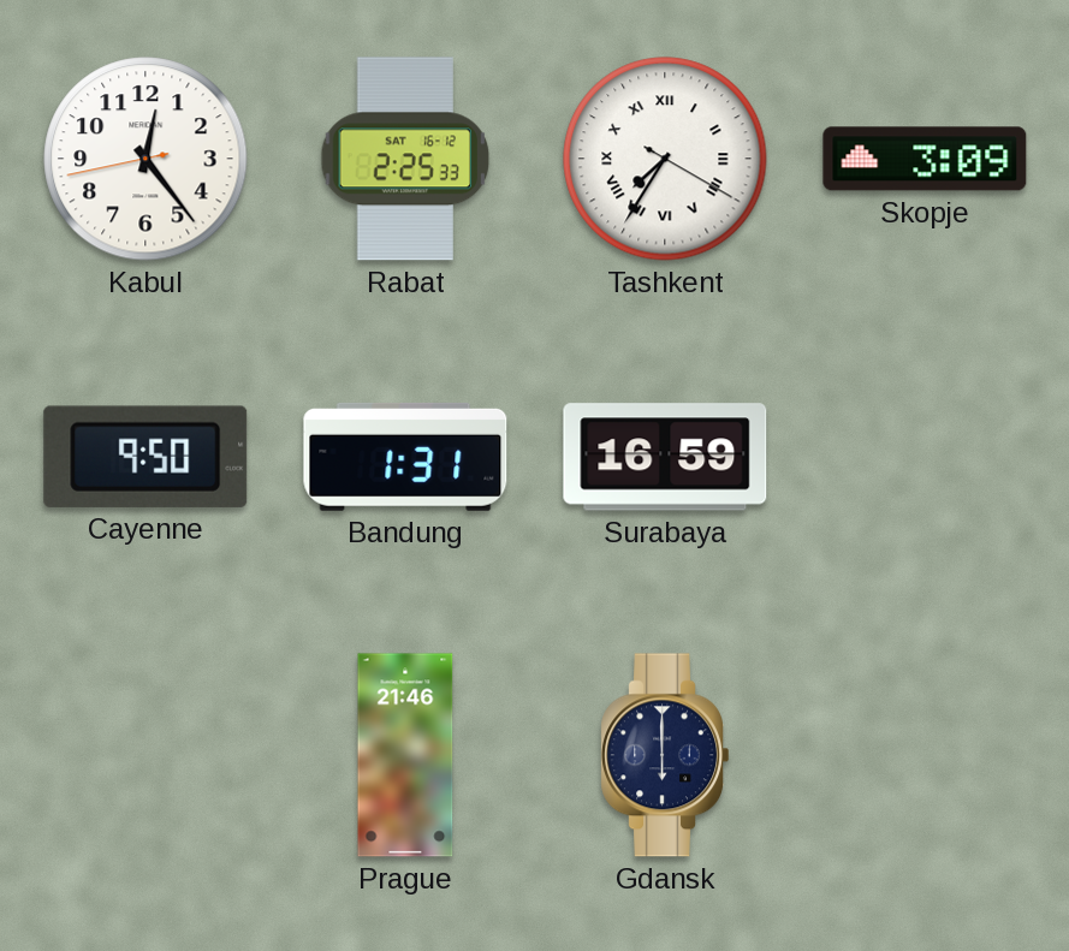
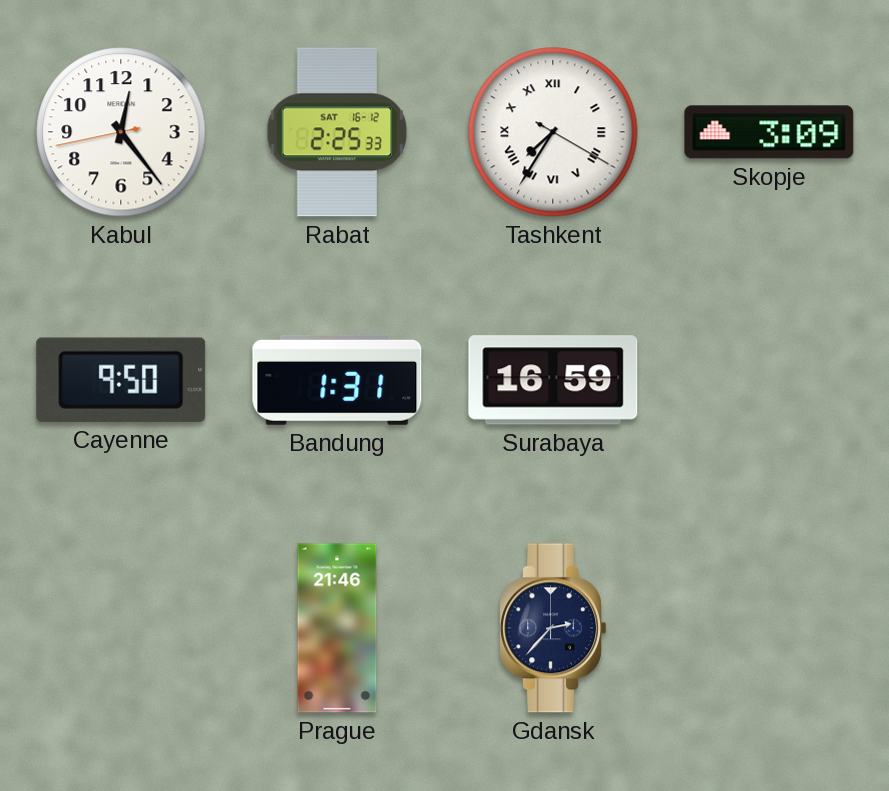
Gdansk: 6:00 -> 2:37 (552, 628)
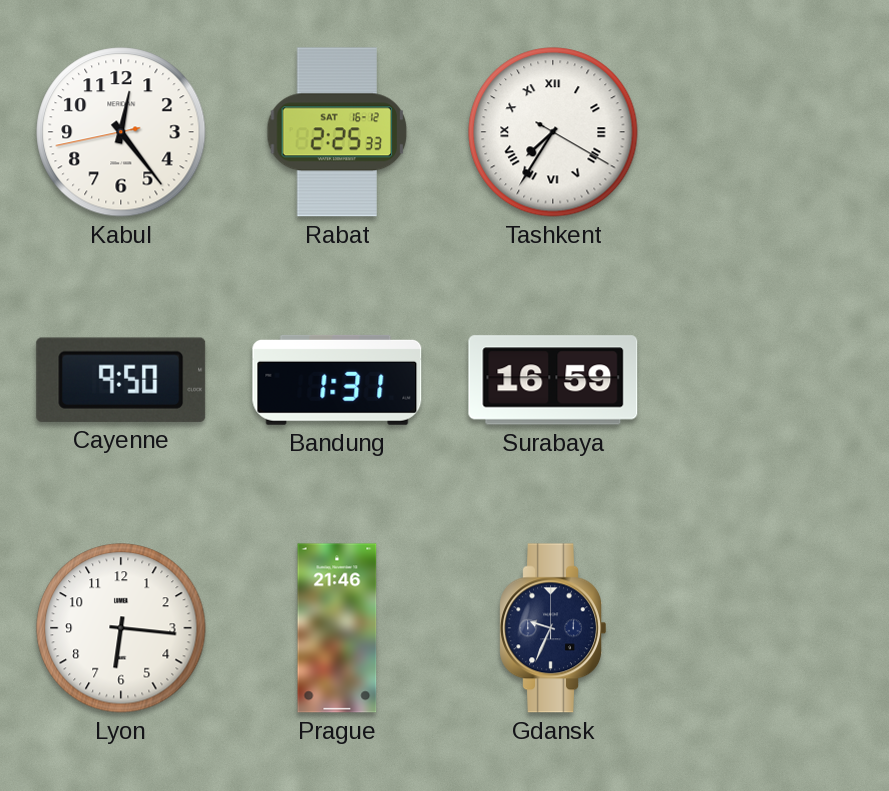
Skopje: 3:09 -> none (769, 132)
Lyon: none -> 6:16 (121, 628)
Gdansk: 2:37 -> 9:34 (552, 628)
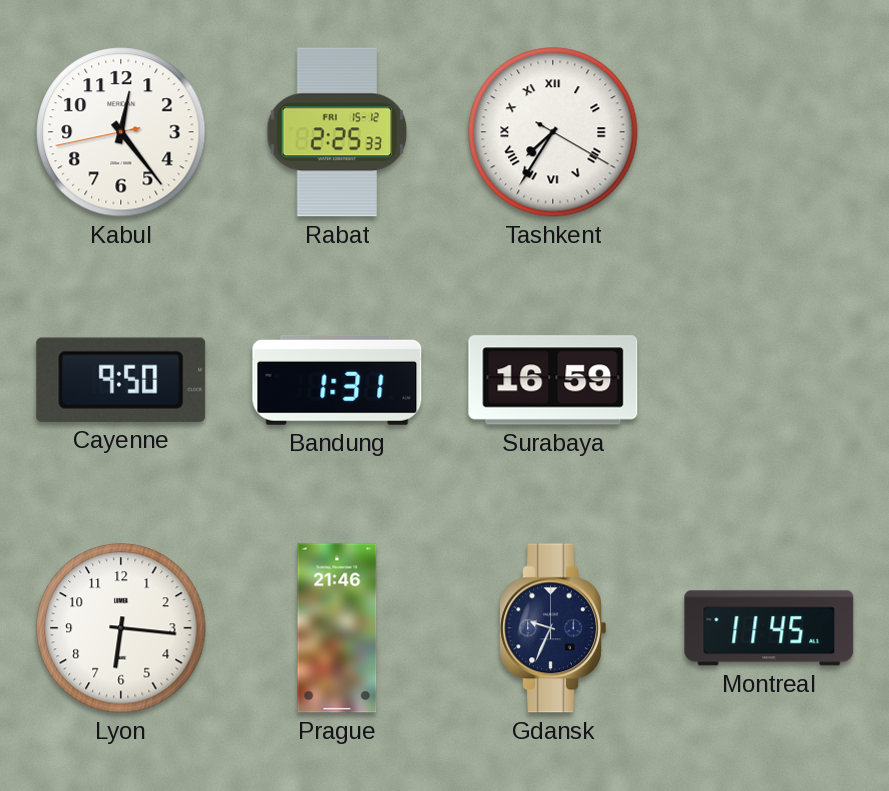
Rabat date: SAT 16-12 -> FRI 15-12 (337, 132)
Montreal: none -> 11:45 (769, 628)
